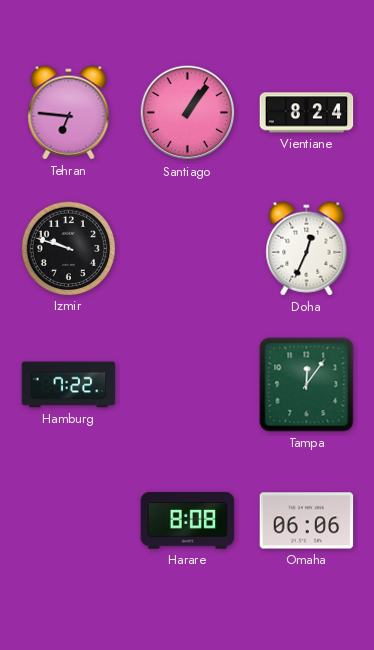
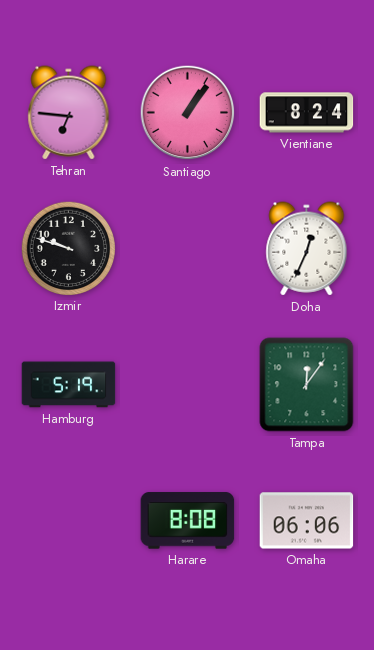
Hamburg: 7:22 -> 5:19 (69, 385)
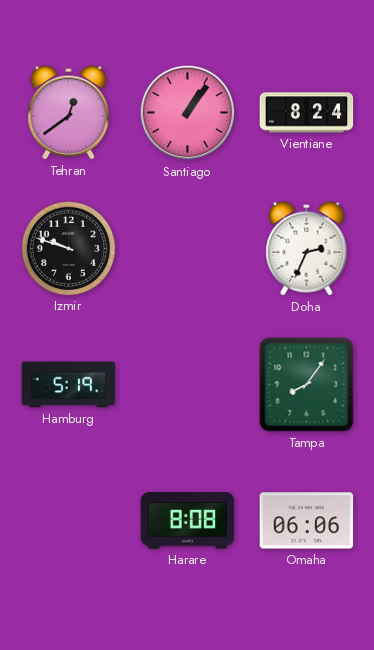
Tehran: 6:46 -> 12:39 (69, 113)
Doha: 12:34 -> 2:34 (307, 249)
Tampa: 12:06 -> 8:06 (307, 385)
